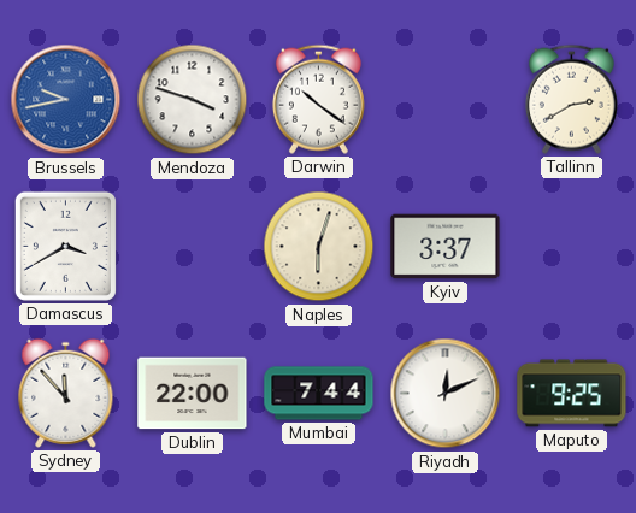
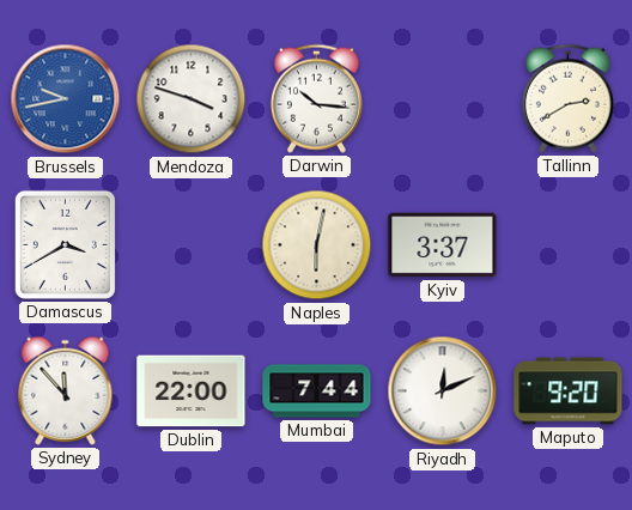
Darwin: 10:21 -> 10:16 (316, 98)
Naples: 6:03 -> 6:02 (317, 245)
Maputo: 9:25 -> 9:20 (569, 391)
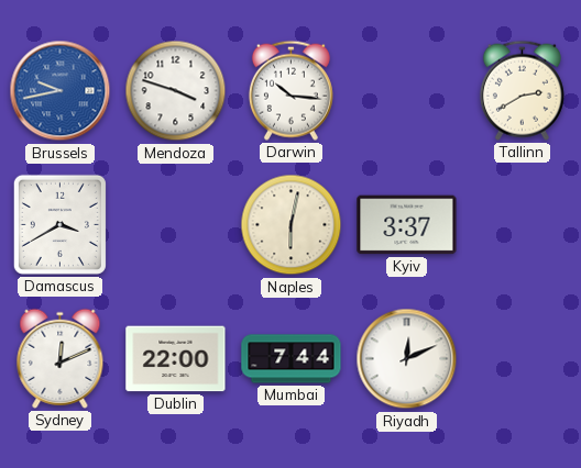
Sydney: 11:53 -> 12:11 (61, 358)
Maputo: 9:20 -> none (569, 391)
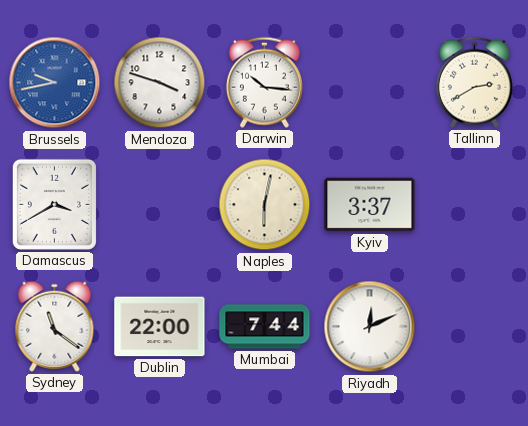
Sydney: 12:11 -> 11:21 (55, 326)
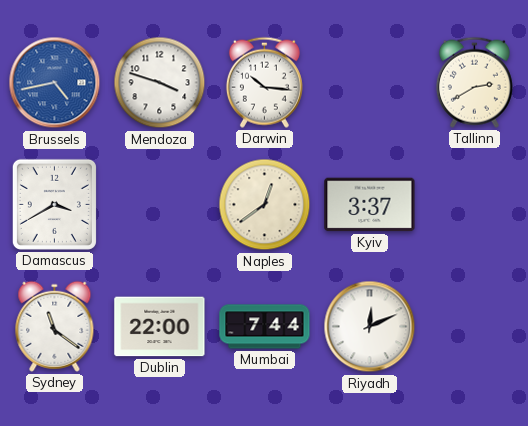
Brussels: 9:43 -> 4:43 (55, 83)
Naples: 6:02 -> 12:39 (265, 205)
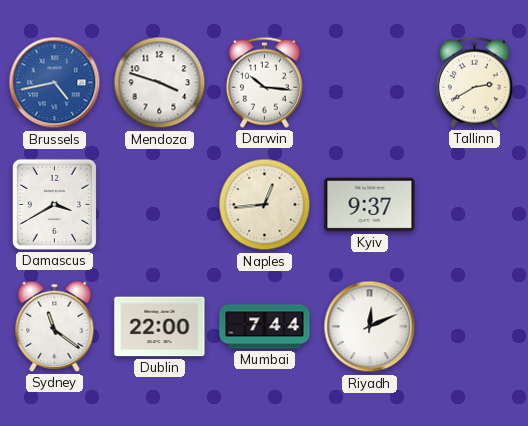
Naples: 12:39 -> 12:44 (265, 205)
Kyiv: 3:37 -> 9:37 (370, 205)
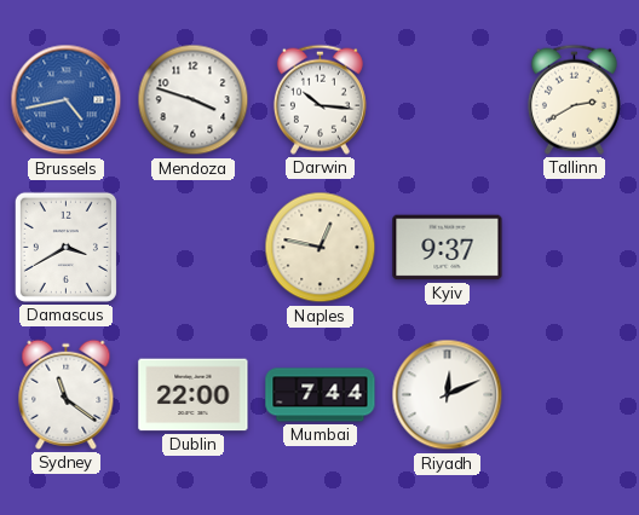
Naples: 12:44 -> 12:47 (321, 248)
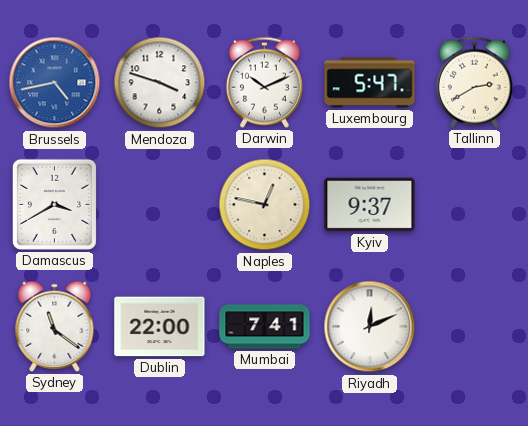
Darwin: 10:16 -> 10:11 (264, 82)
Luxembourg: none -> 5:47 (370, 83)
Mumbai: 7:44 -> 7:41 (265, 327)
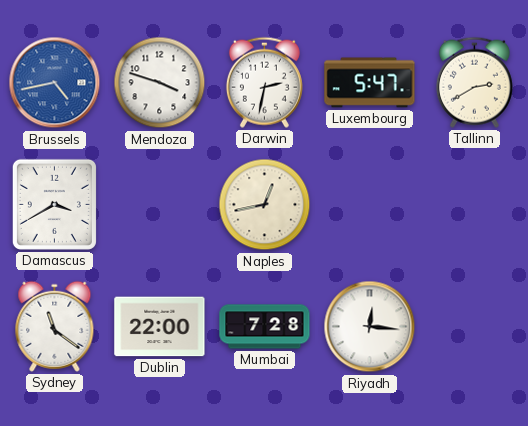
Darwin: 10:11 -> 2:32 (264, 82)
Naples: 12:47 -> 12:43 (265, 205)
Kyiv: 9:37 -> none (370, 205)
Mumbai: 7:41 -> 7:28 (265, 327)
Riyadh: 12:11 -> 12:16 (370, 327)
